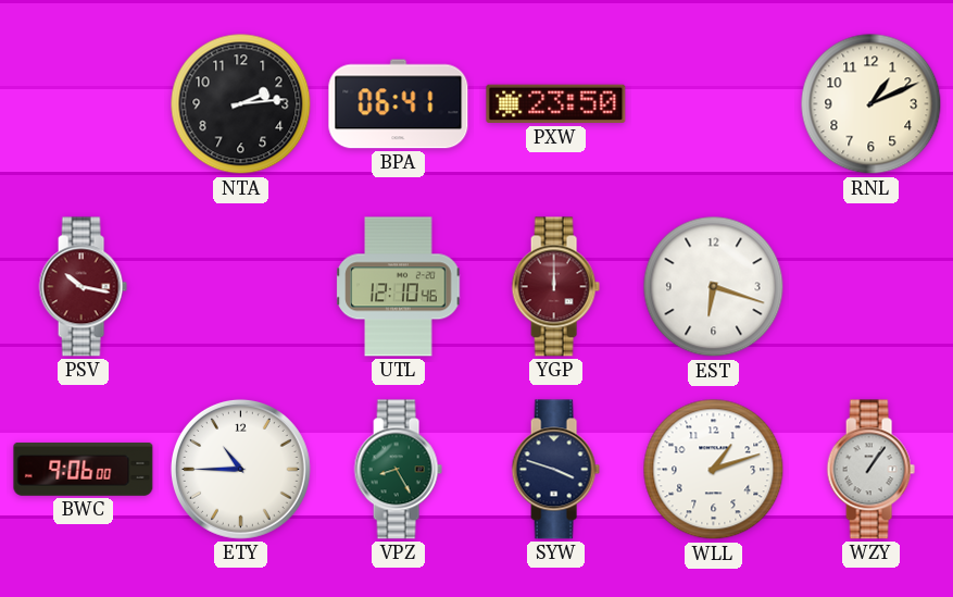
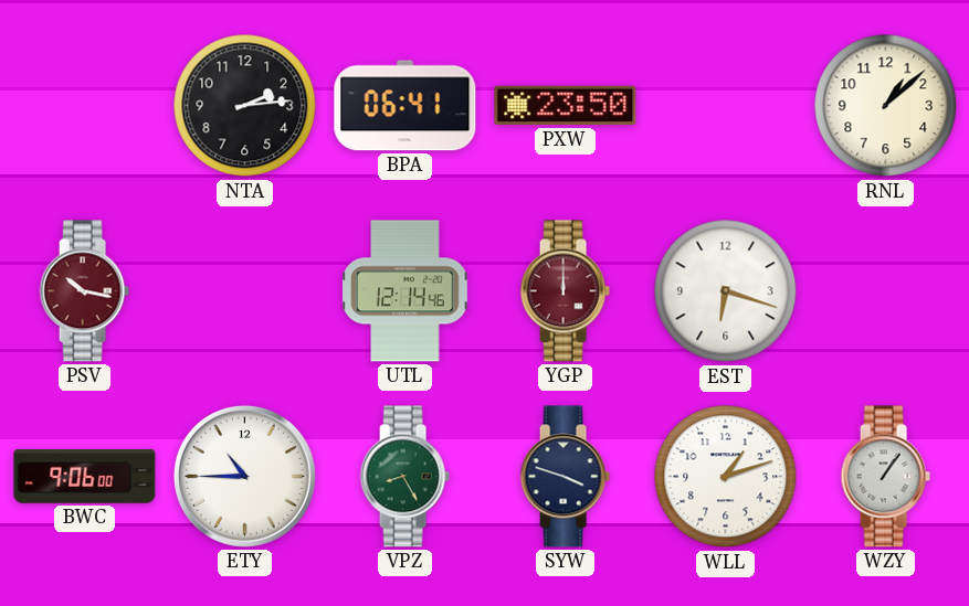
RNL: 1:11 -> 1:08 (886, 106)
UTL: 12:10 -> 12:14 (405, 291)
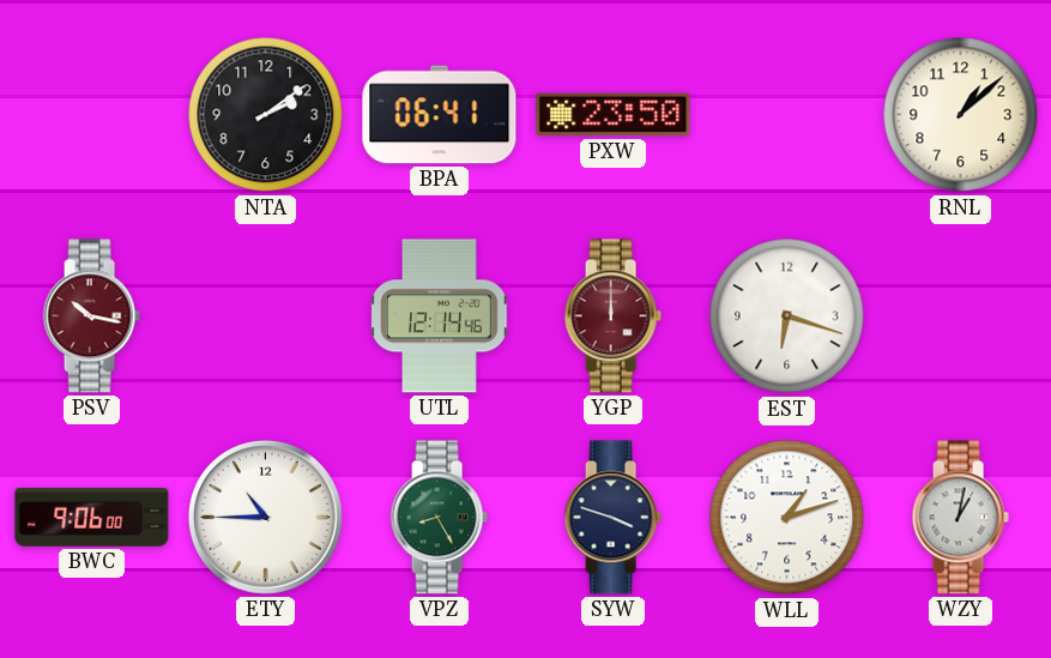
NTA: 2:14 -> 2:09 (266, 115)
WZY: 1:06 -> 1:02 (960, 518)
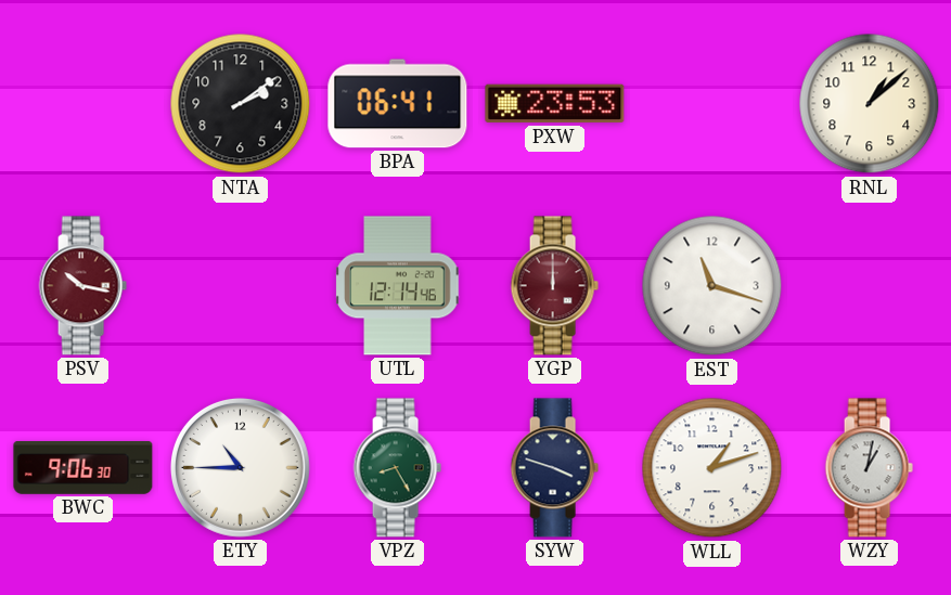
PXW: 23:50 -> 23:53 (555, 104)
EST: 6:18 -> 11:18 (712, 286)
BWC: 9:06:00 -> 9:06:30 (83, 467)
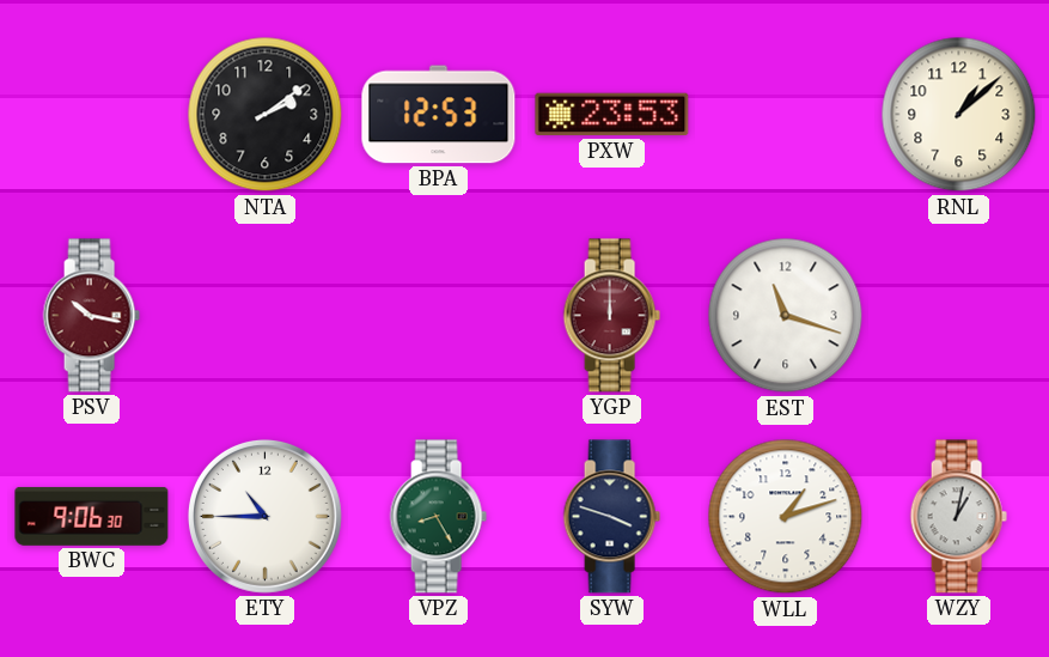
BPA: 06:41 -> 12:53 (439, 115)
UTL: 12:14 -> none (398, 286)
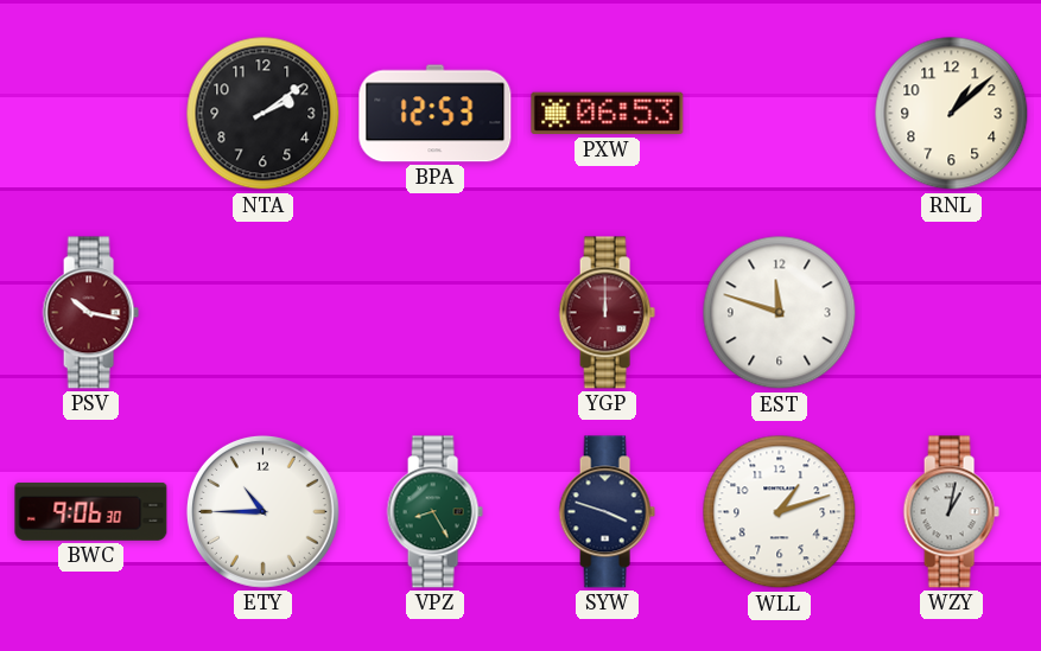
PXW: 23:53 -> 06:53 (608, 114)
EST: 11:18 -> 11:48 (780, 313)
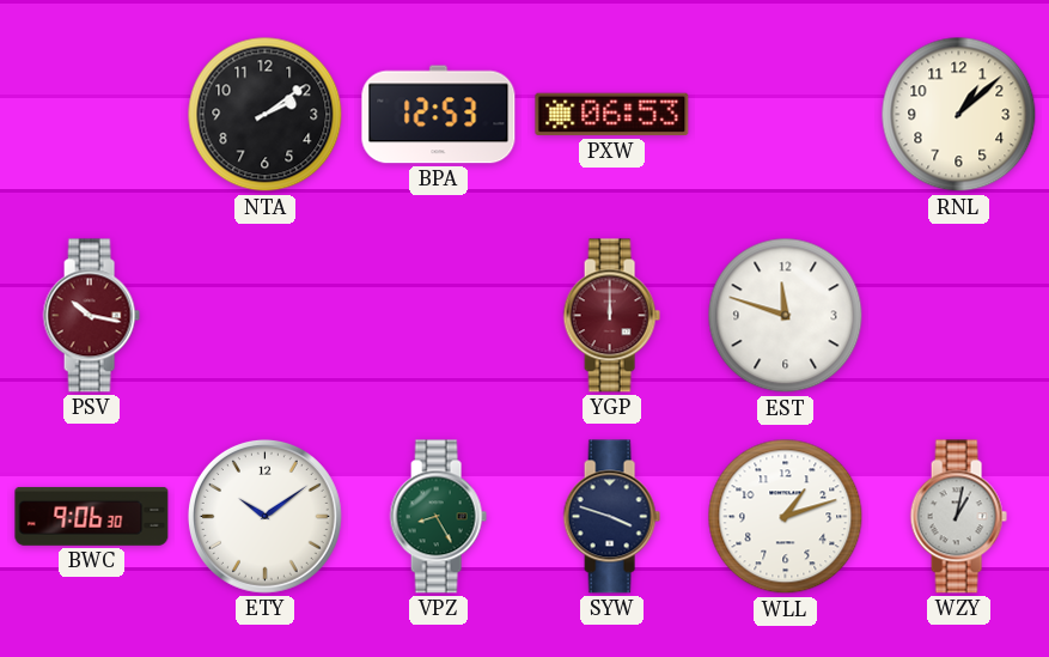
ETY: 10:45 -> 10:09 (264, 516)
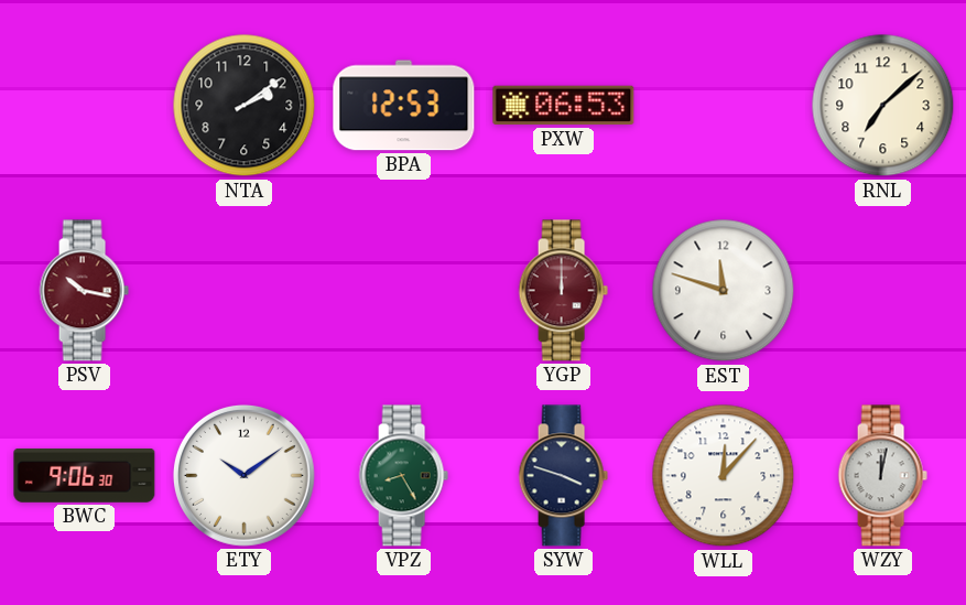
RNL: 1:08 -> 7:08 (883, 106)
WLL: 1:12 -> 12:07 (724, 476)
WZY: 1:02 -> 12:02 (882, 476)
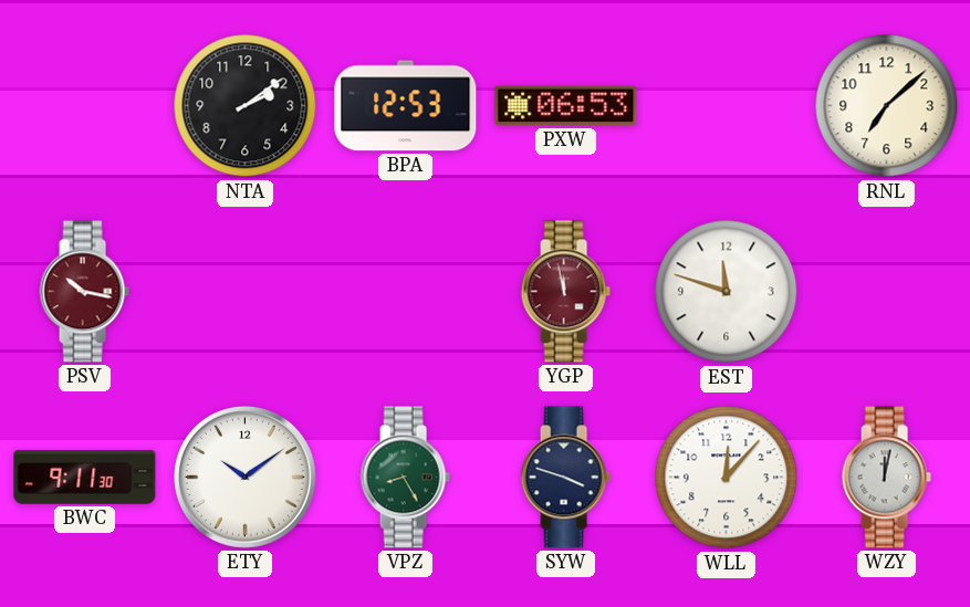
YGP: 12:00 -> 11:58 (565, 292)
BWC: 9:06 -> 9:11 (85, 477)
